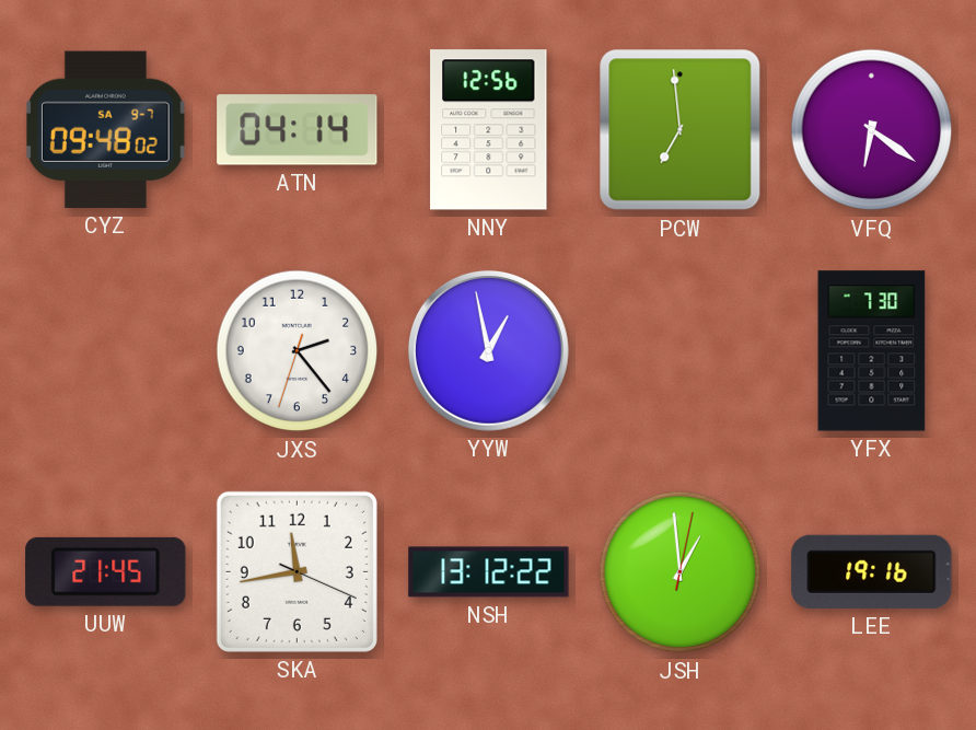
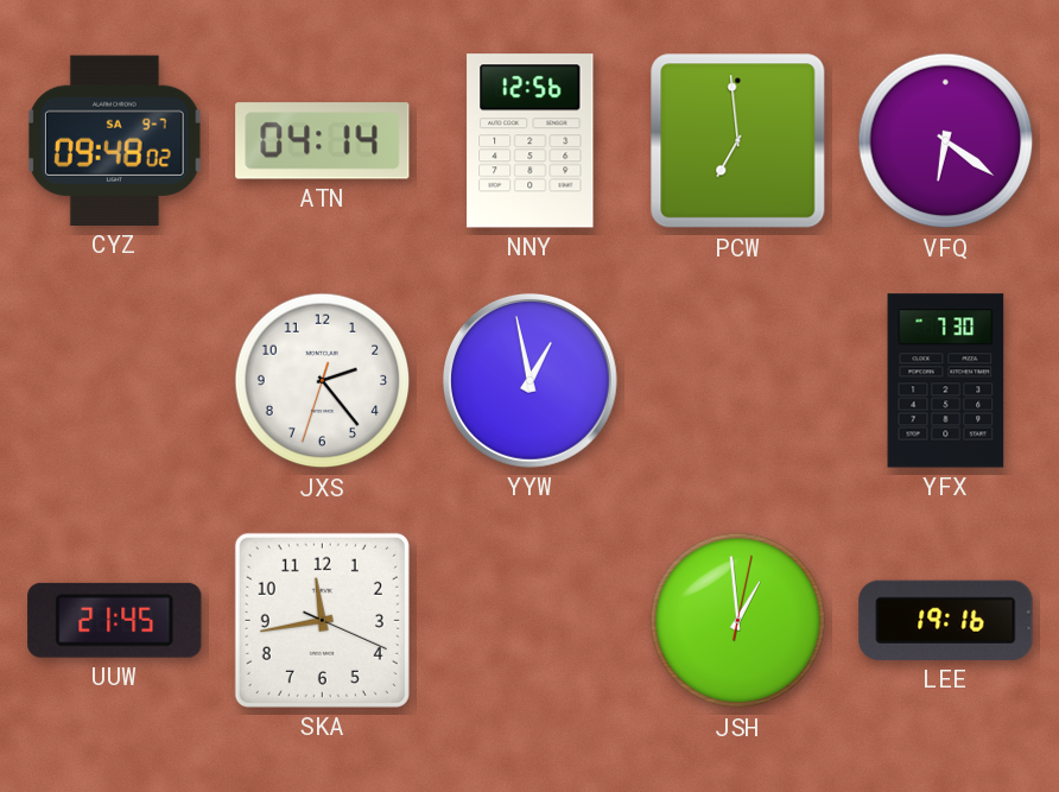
NSH: 13:12 -> none (489, 572)
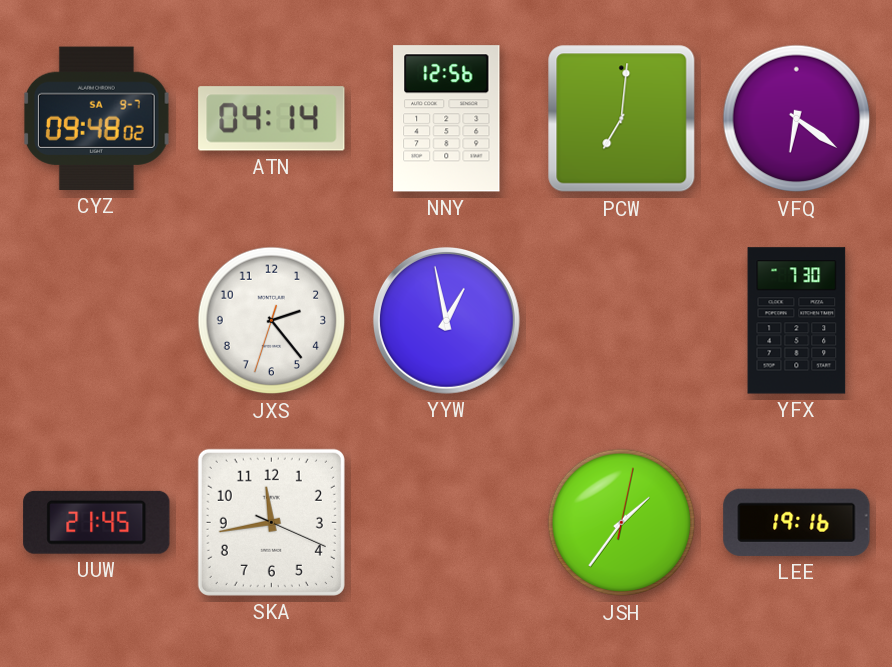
PCW: 6:59 -> 7:01 (622, 119)
JSH: 12:59 -> 1:36 (622, 523)
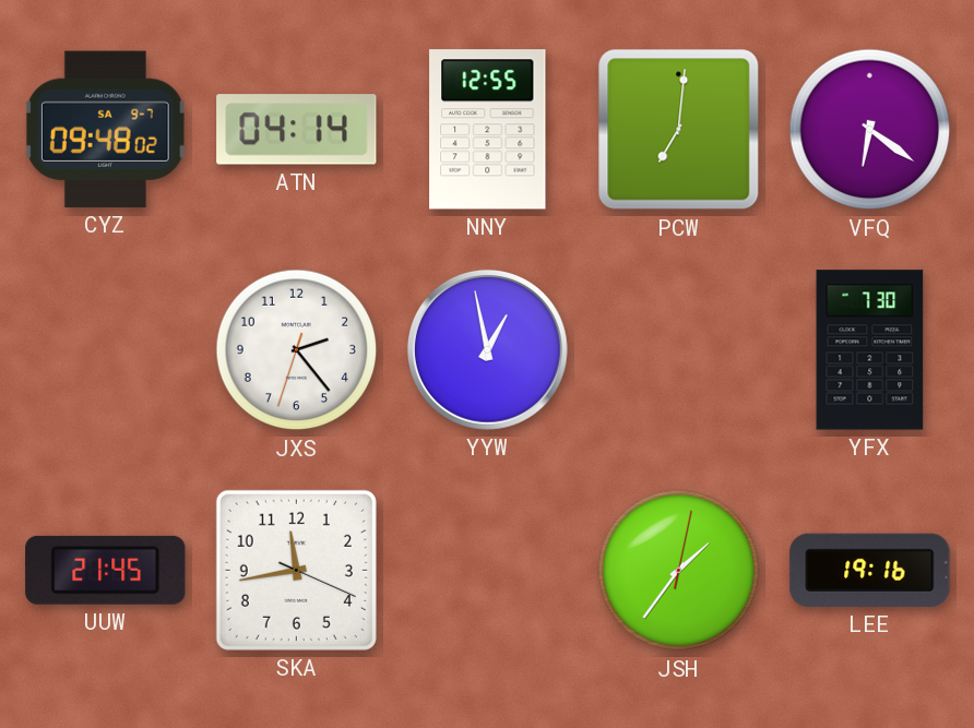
NNY: 12:56 -> 12:55 (488, 130)
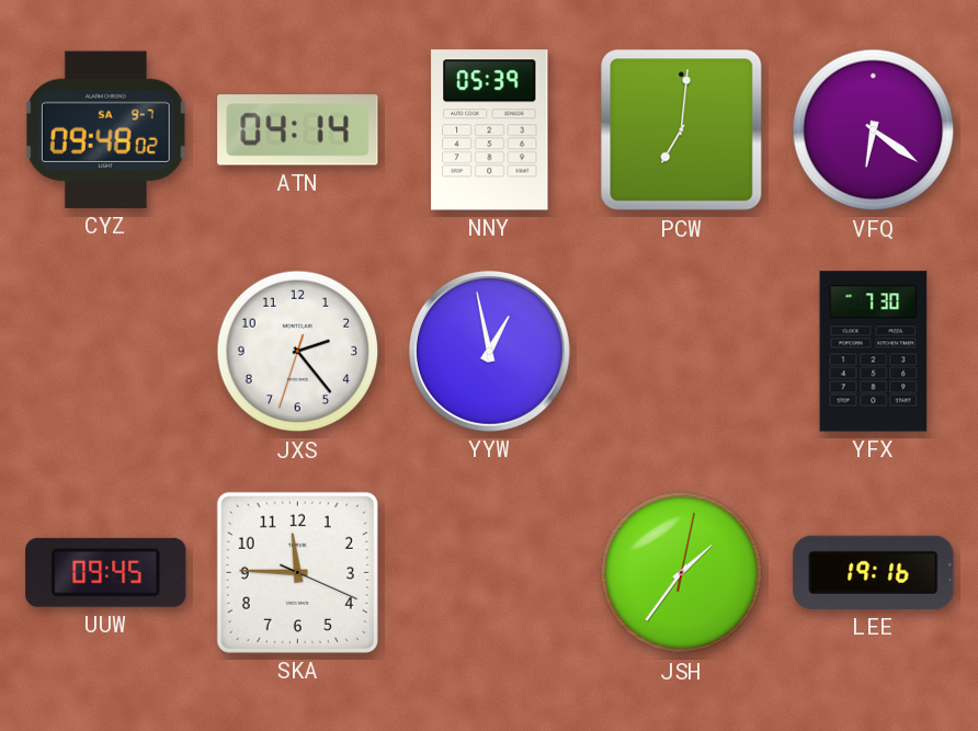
NNY: 12:55 -> 05:39 (490, 130)
UUW: 21:45 -> 09:45 (106, 572)
SKA: 11:43 -> 11:45 (297, 572)
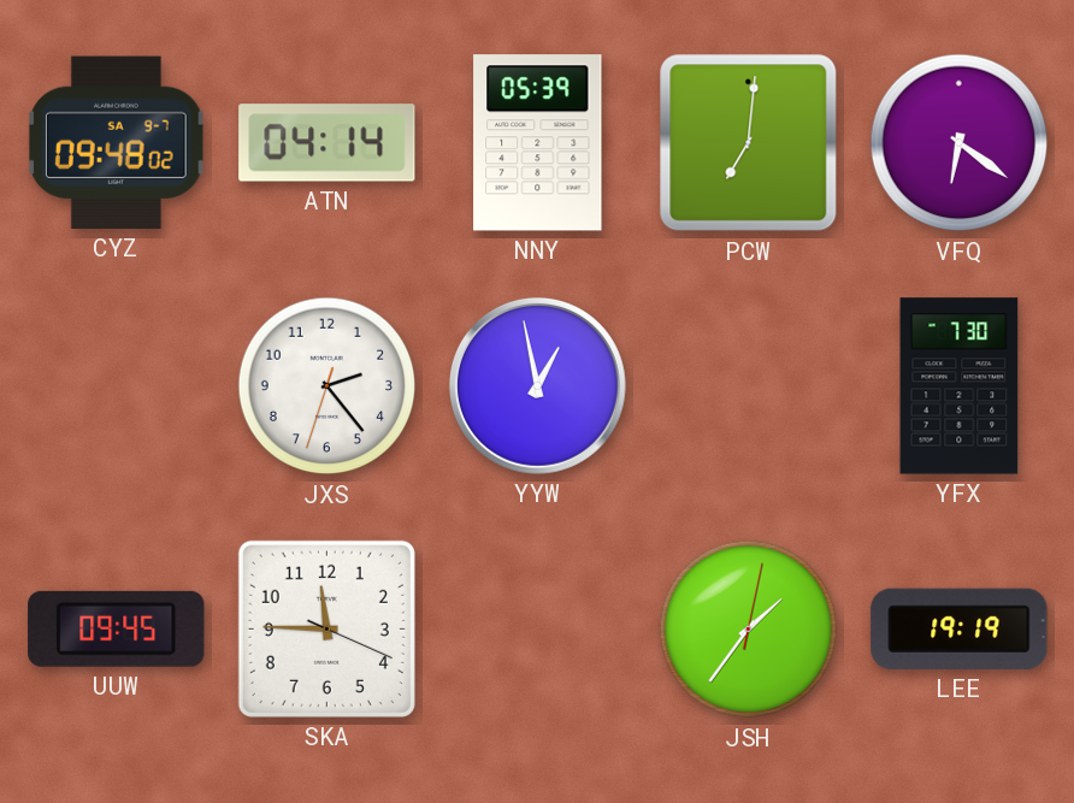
LEE: 19:16 -> 19:19 (960, 628)
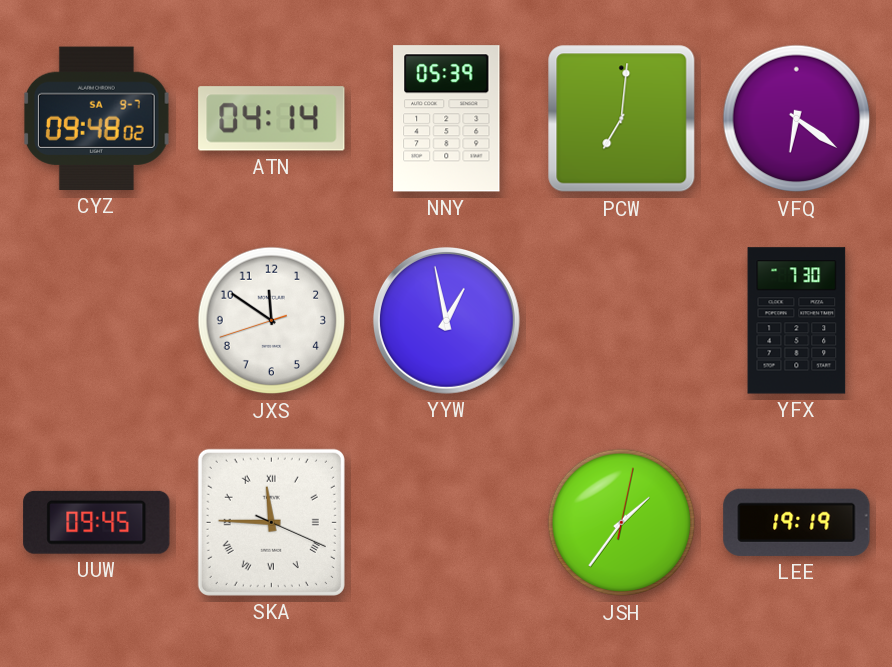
JXS: 2:23 -> 11:50 (272, 321)
SKA numerals: Arabic -> Roman (271, 522)
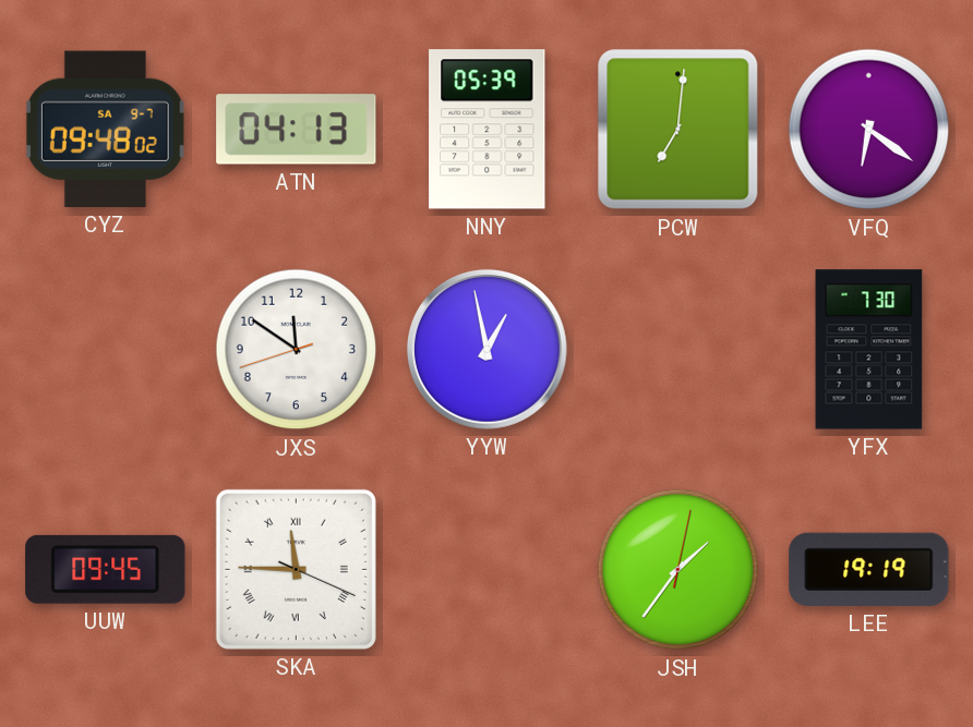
ATN: 04:14 -> 04:13 (297, 130)
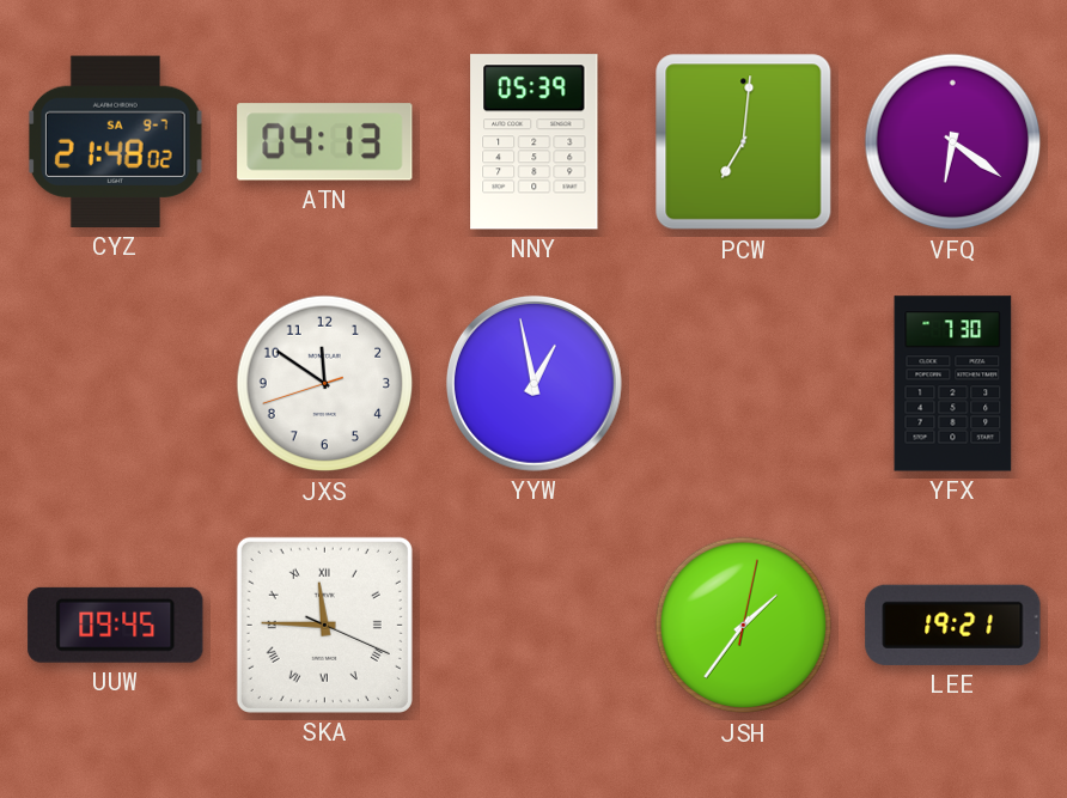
CYZ: 09:48 -> 21:48 (116, 141)
LEE: 19:19 -> 19:21 (953, 625)
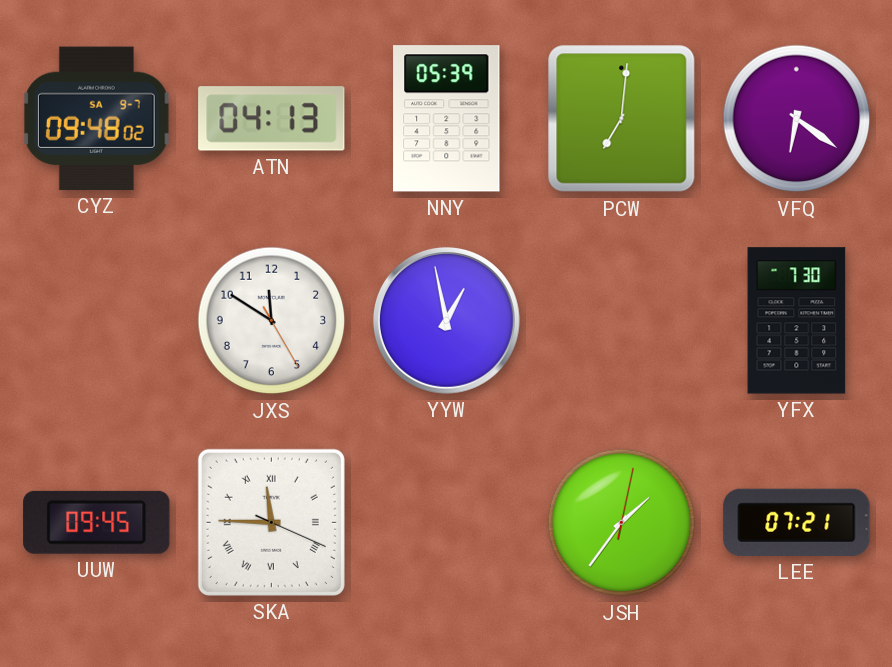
CYZ: 21:48 -> 09:48 (97, 118)
JXS: 11:50:42 -> 11:50:25 (272, 321)
LEE: 19:21 -> 07:21 (797, 522)
